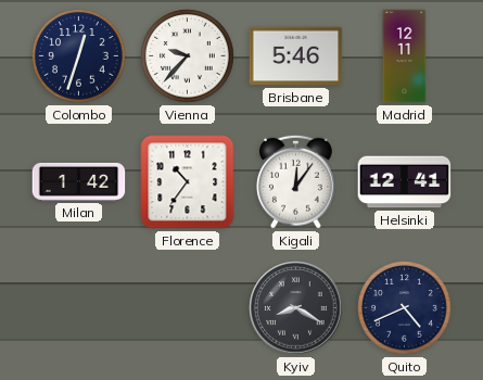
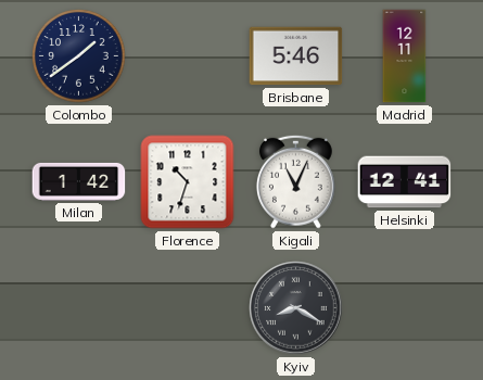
Colombo: 12:33 -> 1:39 (79, 56)
Vienna: 9:37 -> none (188, 56)
Florence: 10:36 -> 10:33 (188, 182)
Kigali: 12:06 -> 11:04 (295, 181)
Quito: 4:41 -> none (405, 308)
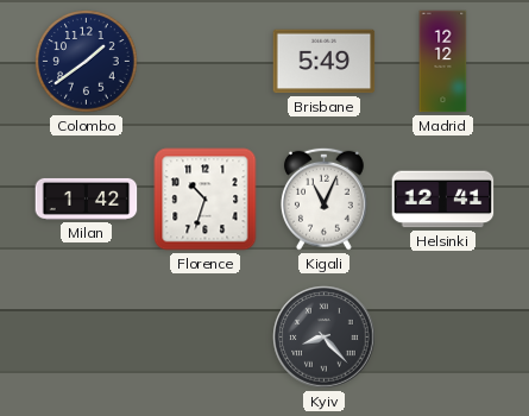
Brisbane: 5:46 -> 5:49 (325, 62)
Madrid: 12:11 -> 12:12 (443, 62)
Kyiv: 8:20 -> 8:23 (325, 338)
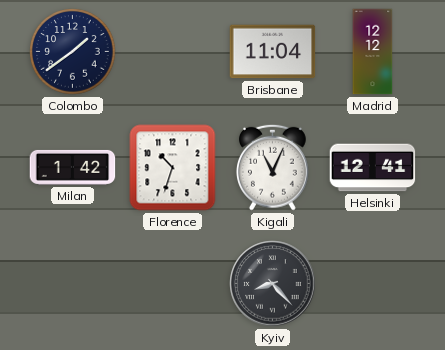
Brisbane: 5:49 -> 11:04 (273, 52)
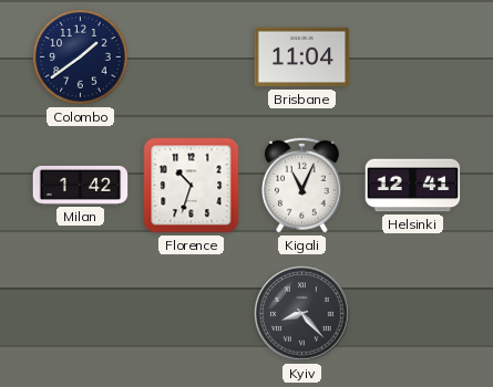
Madrid: 12:12 -> none (373, 52)
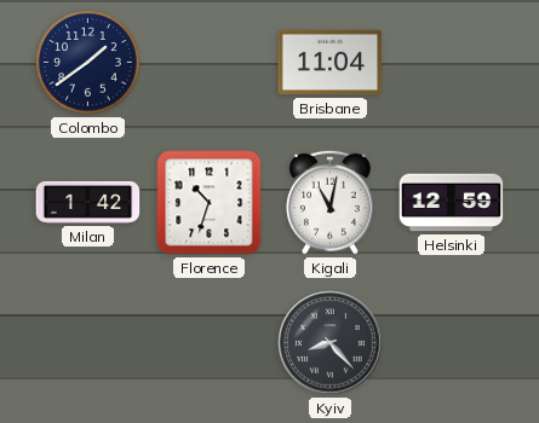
Kigali: 11:04 -> 11:02 (329, 202)
Helsinki: 12:41 -> 12:59 (452, 203)
